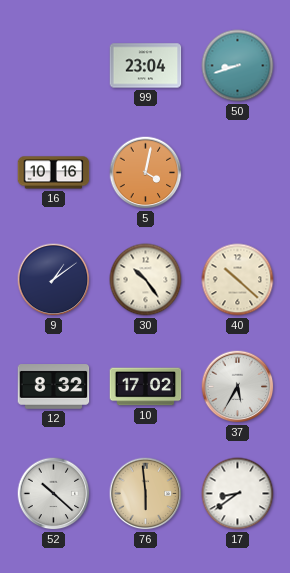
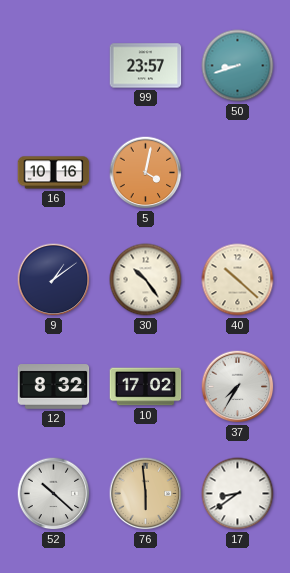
99: 23:04 -> 23:57 (146, 66)
37: 5:35 -> 7:35 (238, 387)
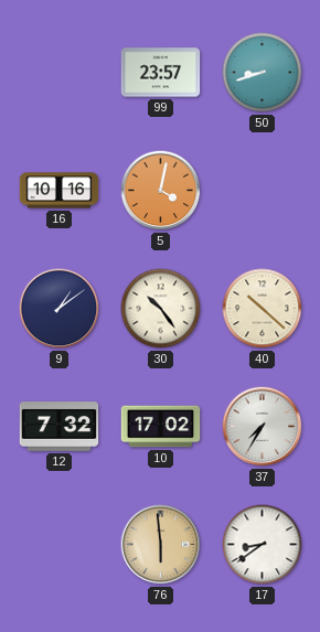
12: 8:32 -> 7:32 (60, 427)
52: 10:22 -> none (54, 494)
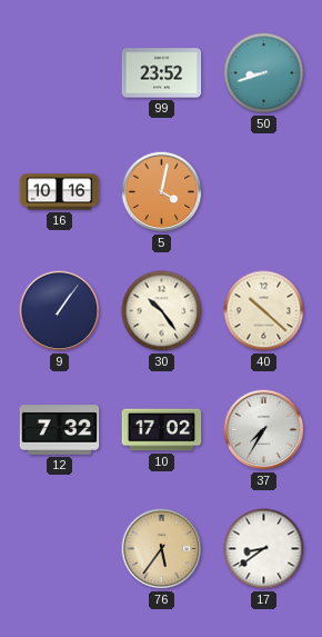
99: 23:57 -> 23:52 (162, 73)
9: 1:09 -> 1:06 (60, 311)
76: 5:59 -> 5:36 (162, 549)
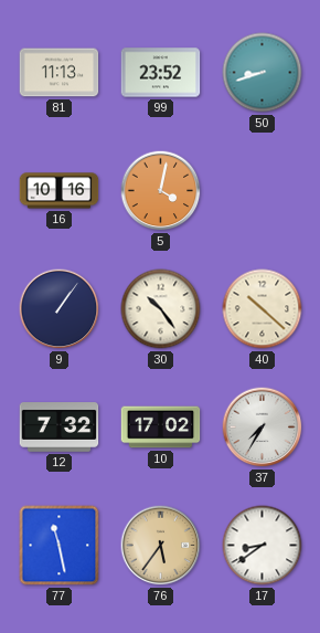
81: none -> 11:13 (60, 73)
77: none -> 11:28 (60, 546)
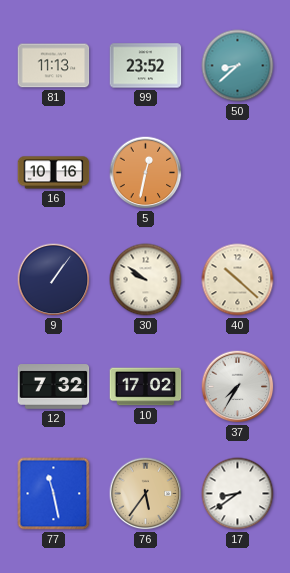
50: 8:42 -> 8:38 (238, 66)
5: 4:02 -> 12:32 (146, 173)
30: 10:24 -> 9:51 (146, 280)
